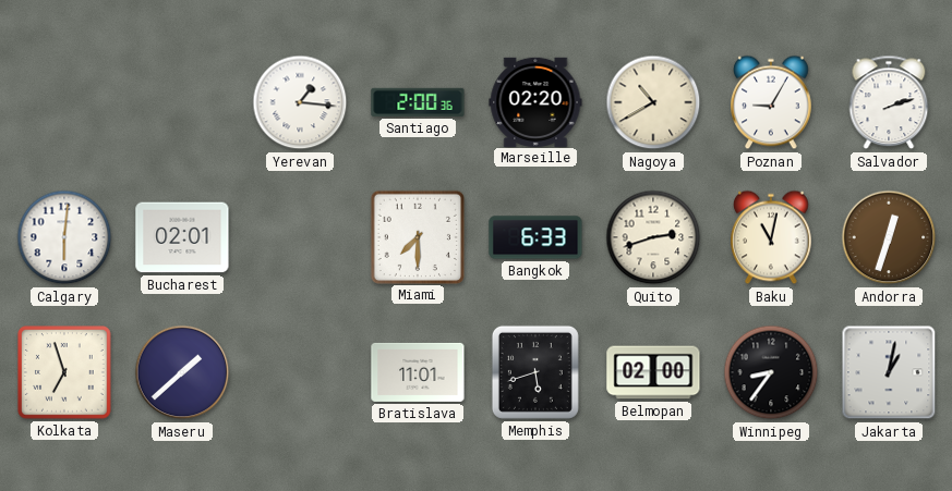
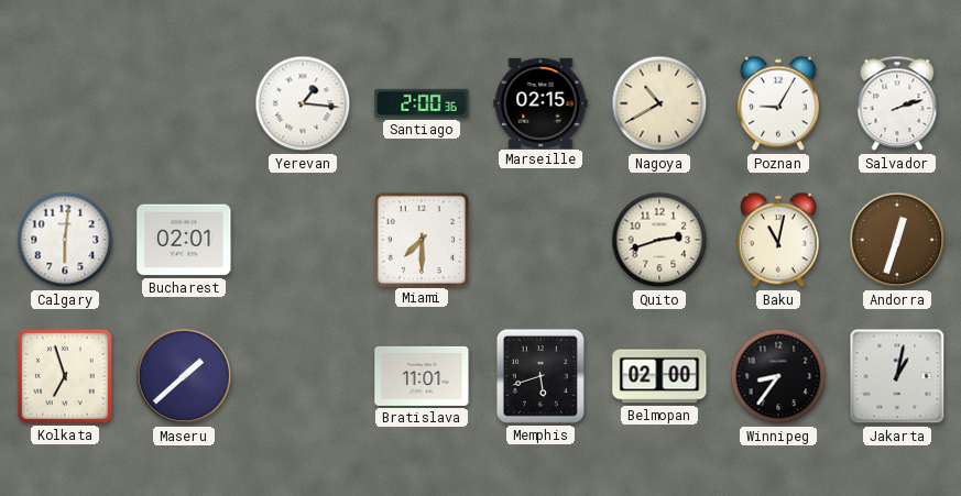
Marseille: 02:20 -> 02:15 (540, 102)
Bangkok: 6:33 -> none (535, 237)
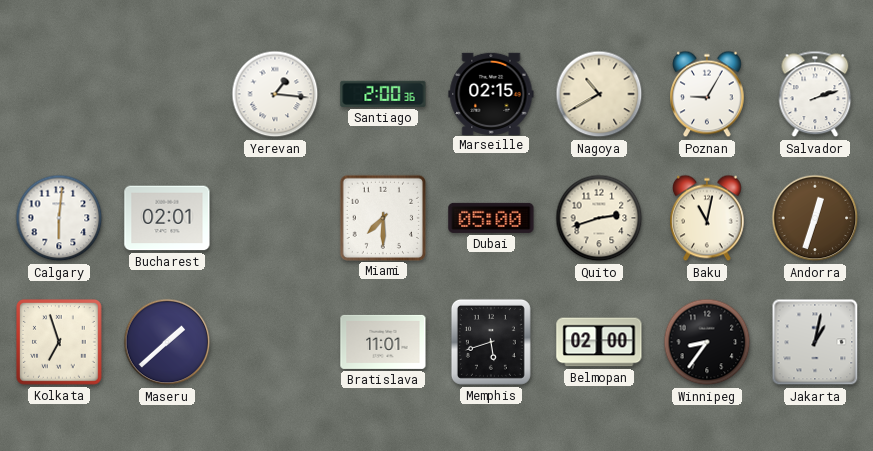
Dubai: none -> 05:00 (491, 218)
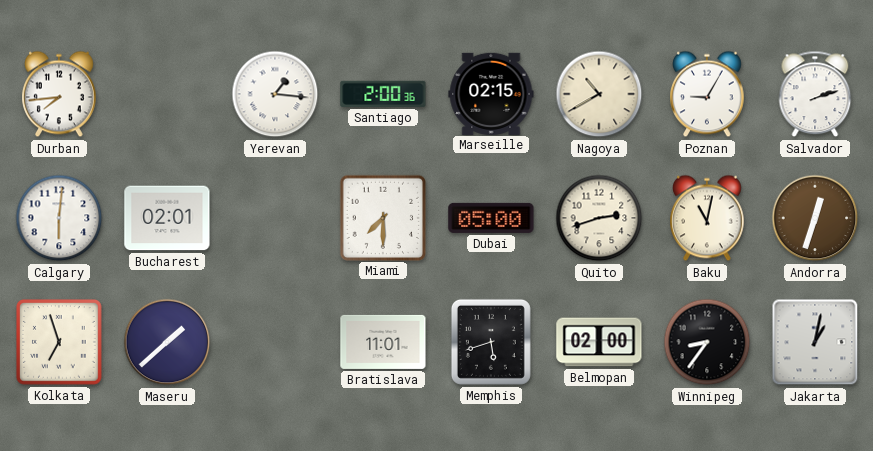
Durban: none -> 7:44 (60, 94)
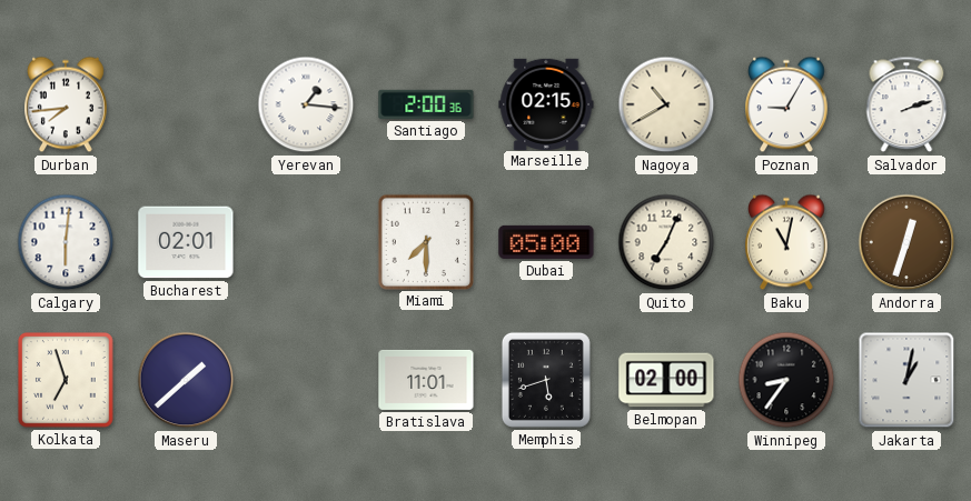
Quito: 2:42 -> 7:04 (666, 242)
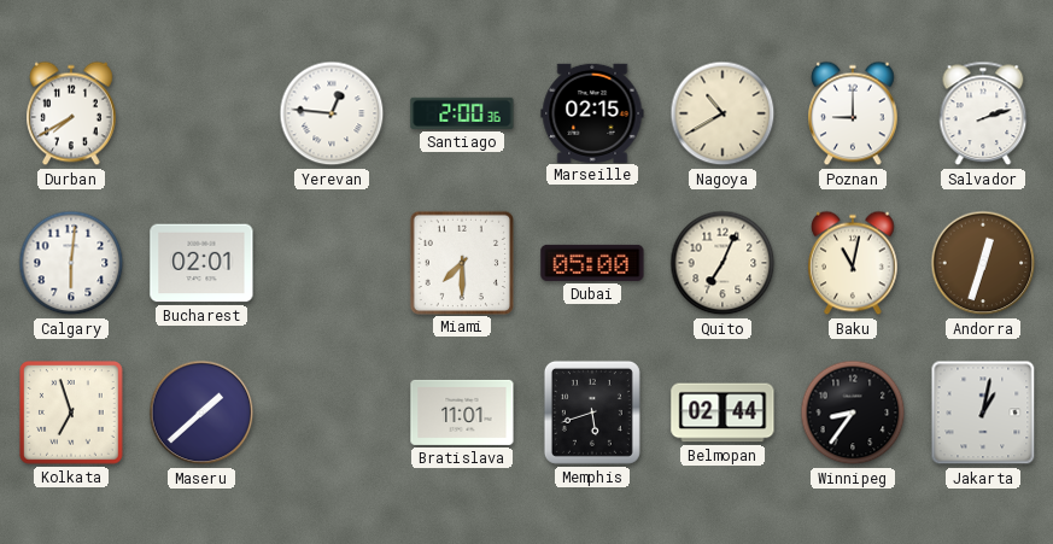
Durban: 7:44 -> 7:40 (72, 113)
Yerevan: 1:16 -> 12:46 (332, 113)
Poznan: 9:05 -> 9:00 (854, 113)
Belmopan: 02:00 -> 02:44 (723, 413)
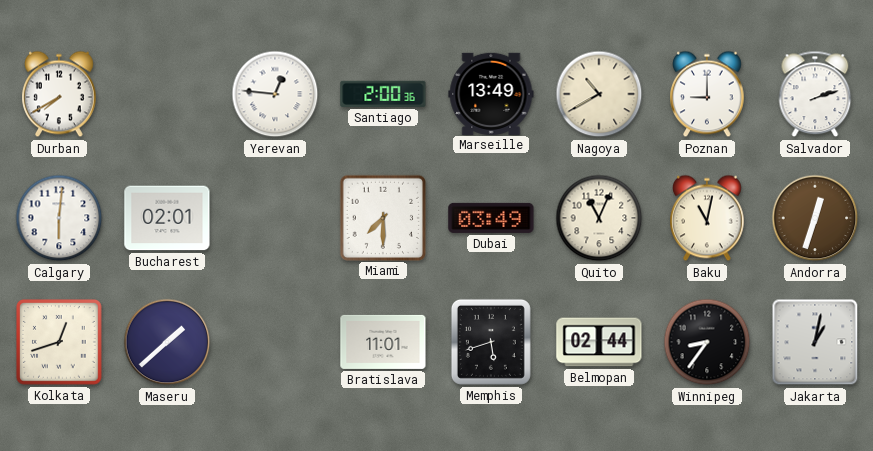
Marseille: 02:15 -> 13:49 (491, 93)
Dubai: 05:00 -> 03:49 (491, 218)
Quito: 7:04 -> 11:04 (599, 218)
Kolkata: 6:57 -> 12:42 (60, 343)
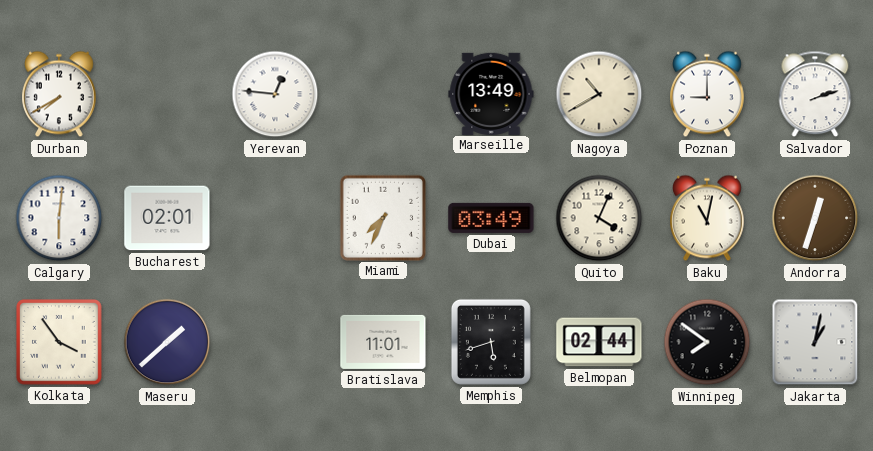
Santiago: 2:00 -> none (383, 94)
Miami: 7:30 -> 7:34 (382, 217)
Quito: 11:04 -> 4:04 (599, 218)
Kolkata: 12:42 -> 3:54 (60, 343)
Winnipeg: 8:36 -> 7:51 (707, 342)
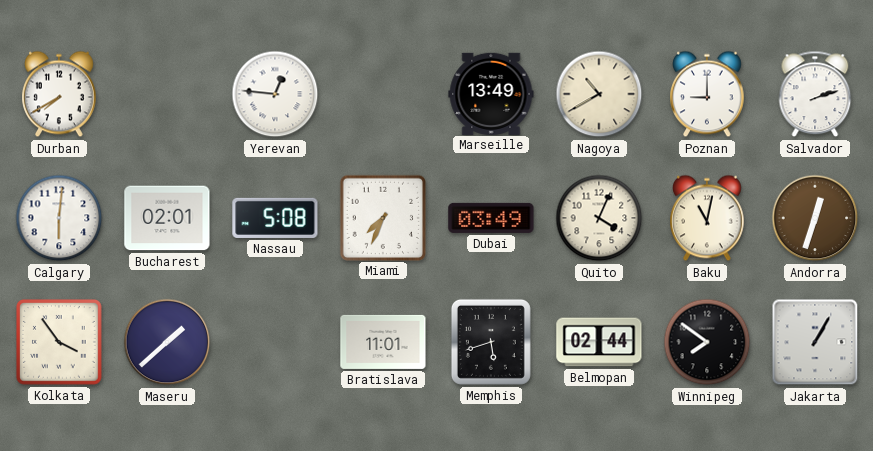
Nassau: none -> 5:08 (275, 218)
Jakarta: 1:02 -> 1:05 (815, 342)
